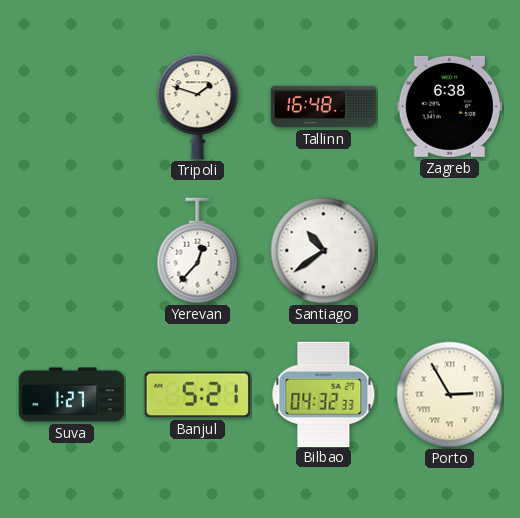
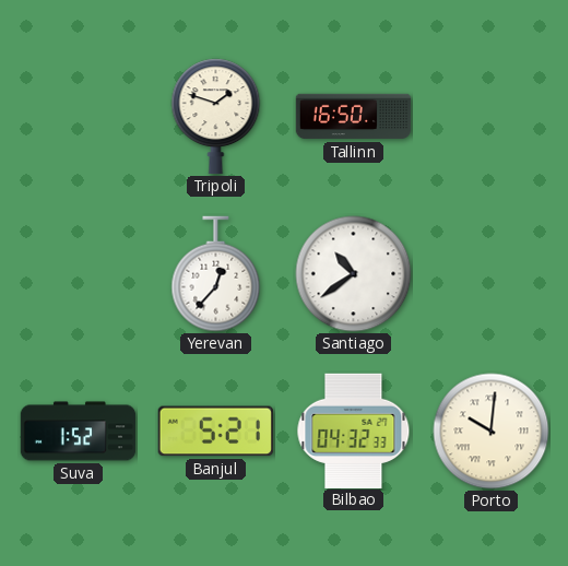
Tallinn: 16:48 -> 16:50 (354, 117)
Zagreb: 6:38 -> none (449, 106)
Suva: 1:27 -> 1:52 (79, 432)
Porto: 2:55 -> 10:01 (492, 432)
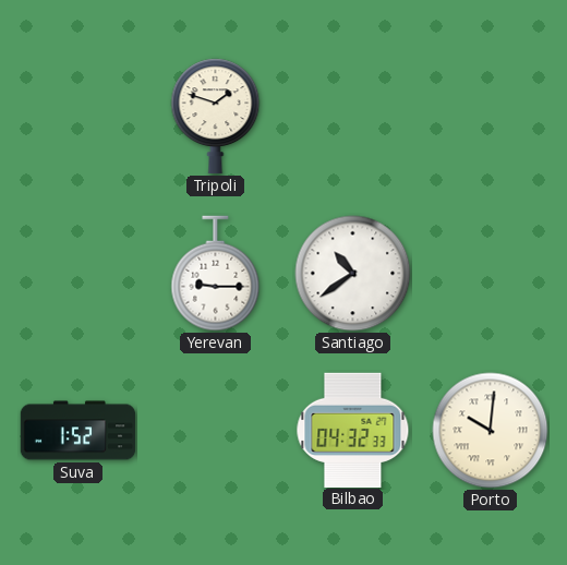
Tallinn: 16:50 -> none (354, 117)
Yerevan: 12:37 -> 9:15 (216, 274)
Banjul: 5:21 -> none (215, 432)
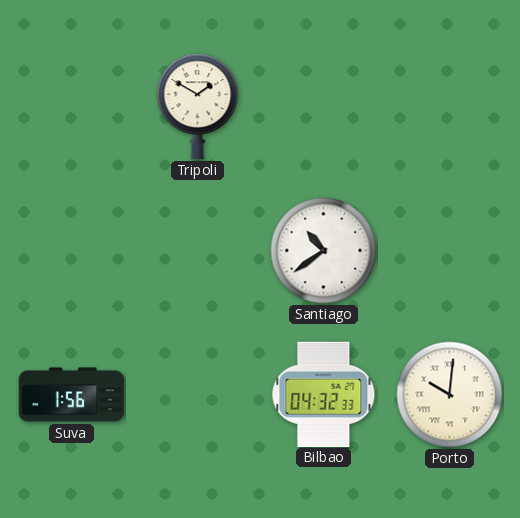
Tripoli: 1:48 -> 1:50 (198, 106)
Yerevan: 9:15 -> none (216, 274)
Suva: 1:52 -> 1:56 (72, 395)
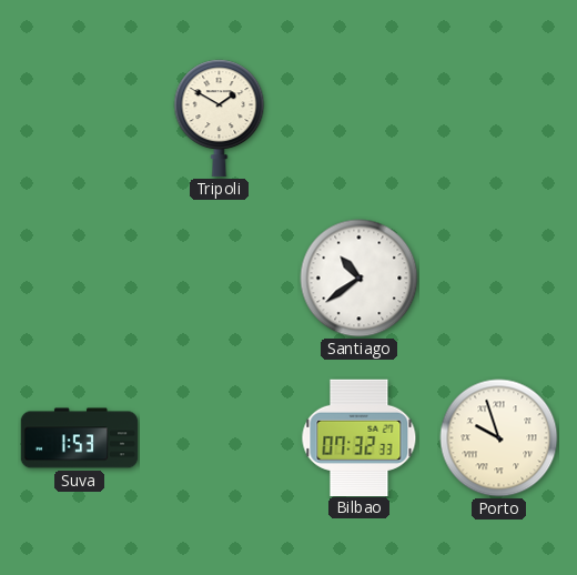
Suva: 1:56 -> 1:53 (80, 438)
Bilbao: 04:32 -> 07:32 (360, 437)
Porto: 10:01 -> 9:57 (499, 438)
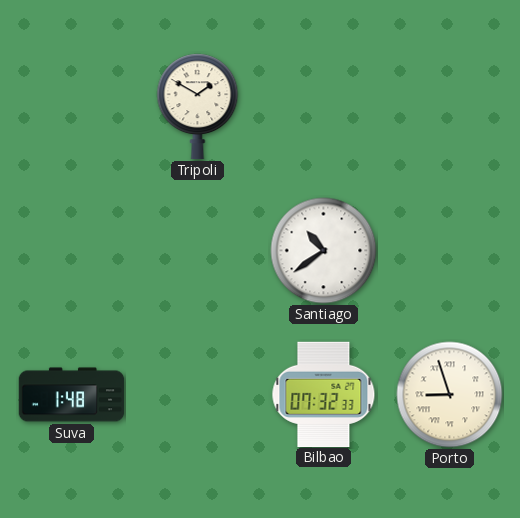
Suva: 1:53 -> 1:48 (72, 395)
Porto: 9:57 -> 8:57 (450, 395)
